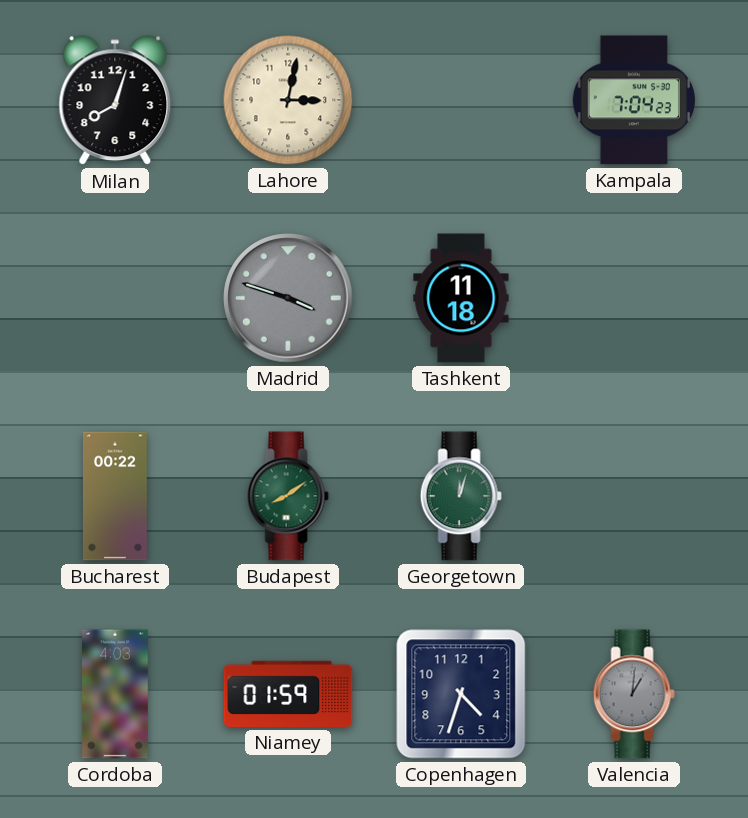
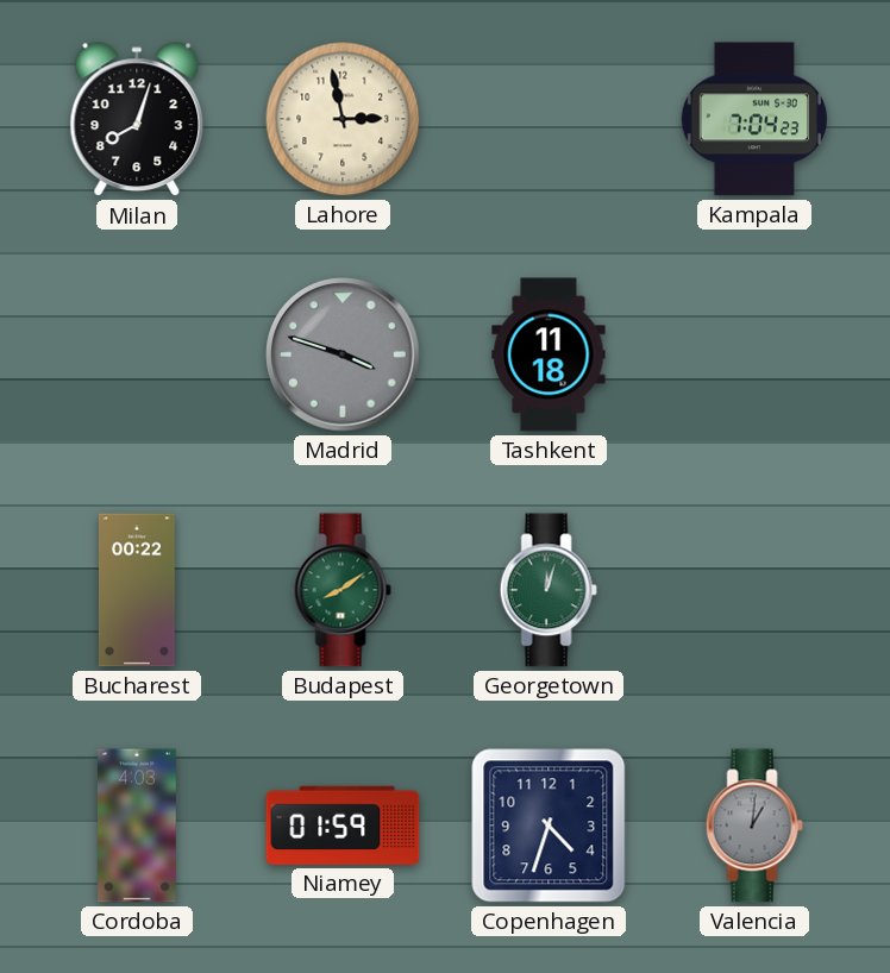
Lahore: 3:02 -> 2:58 (343, 119)
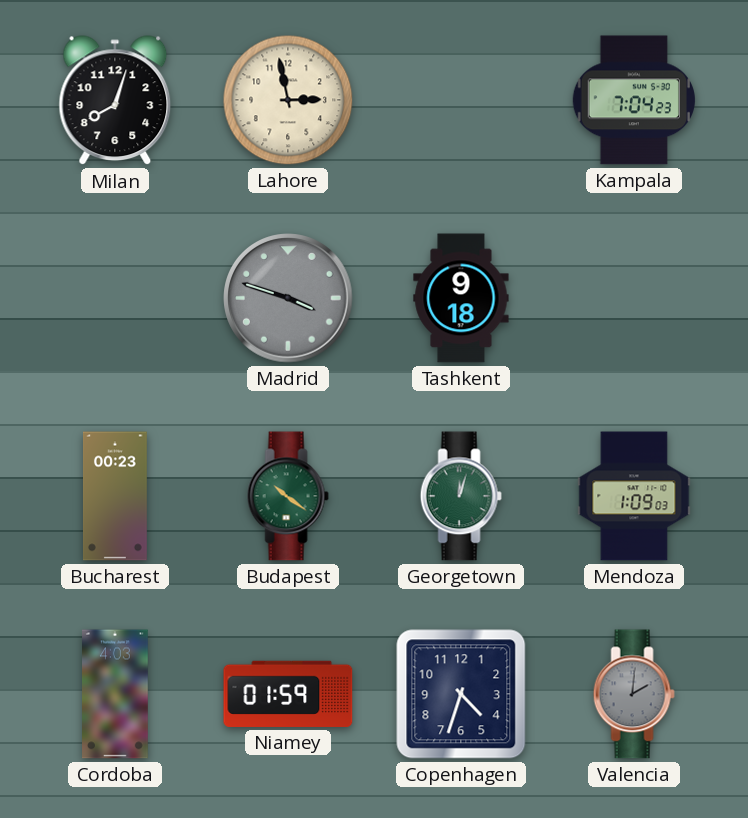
Tashkent: 11:18 -> 9:18 (461, 298)
Bucharest: 00:22 -> 00:23 (116, 496)
Budapest: 8:09 -> 10:21 (288, 496)
Mendoza: none -> 1:09 (634, 496)
Valencia: 1:01 -> 2:01 (634, 694)
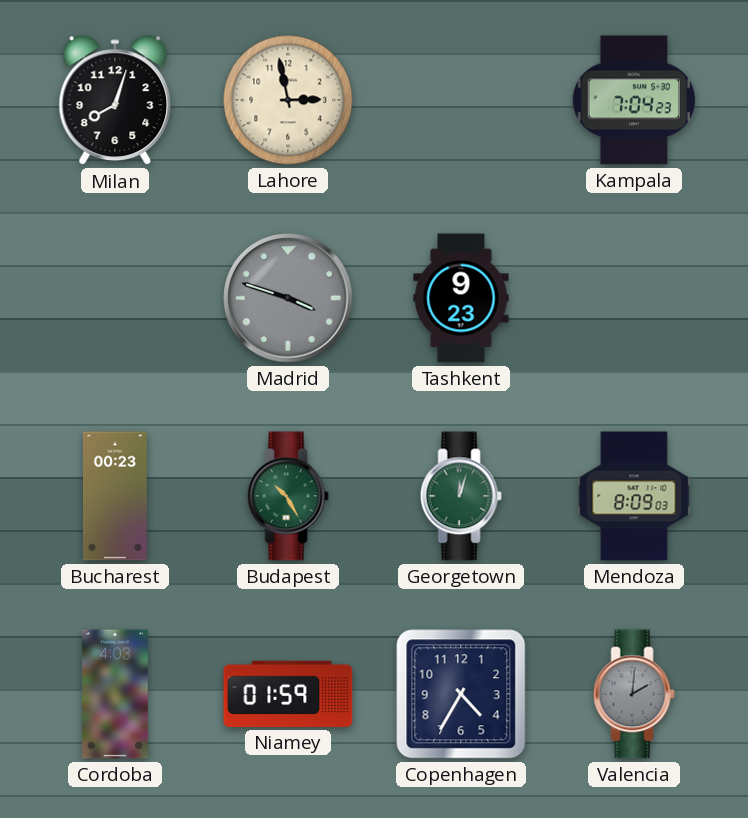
Tashkent: 9:18 -> 9:23 (461, 298)
Budapest: 10:21 -> 10:25 (288, 496)
Mendoza: 1:09 -> 8:09 (634, 496)
Copenhagen: 4:33 -> 4:35 (461, 694)
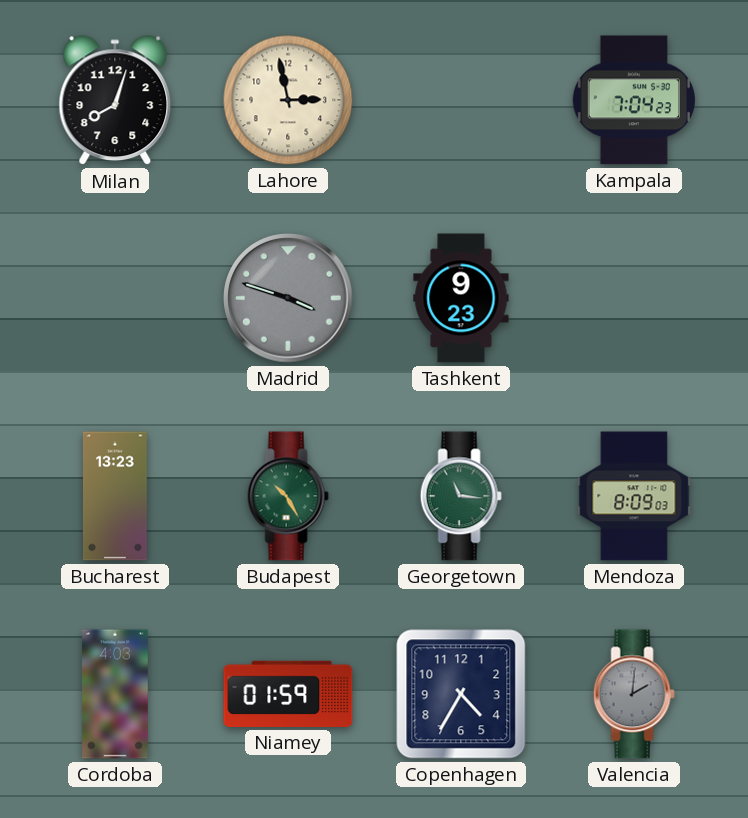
Bucharest: 00:23 -> 13:23 (116, 496)
Georgetown: 12:03 -> 11:16 (461, 496)
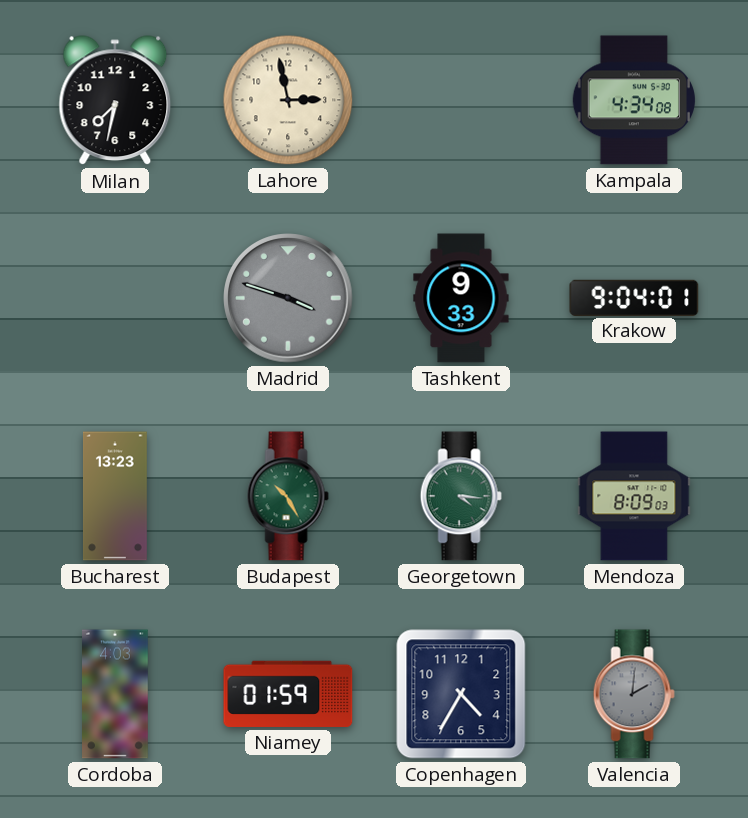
Milan: 8:03 -> 7:32 (115, 101)
Kampala: 7:04 -> 4:34 (633, 100)
Tashkent: 9:23 -> 9:33 (461, 298)
Krakow: none -> 9:04 (634, 297)
Georgetown: 11:16 -> 4:16 (461, 496)
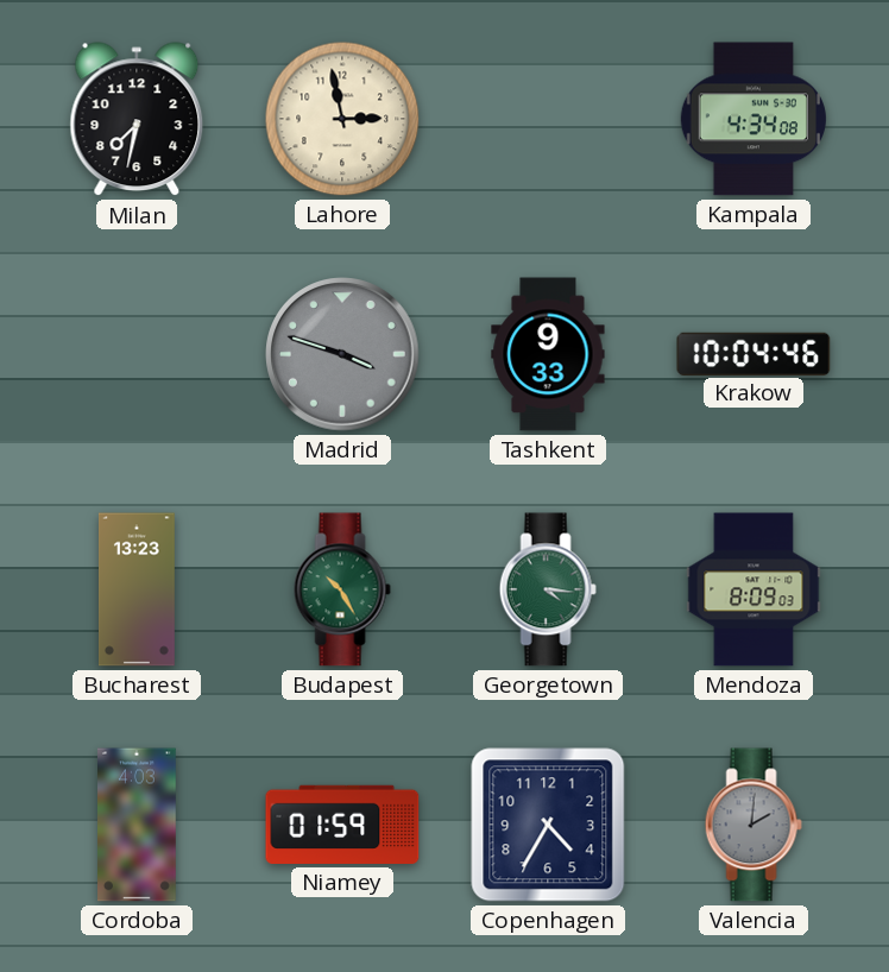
Krakow: 9:04 -> 10:04 (754, 353)
